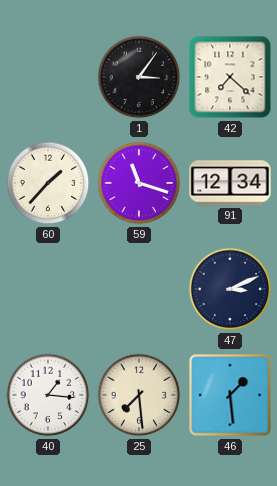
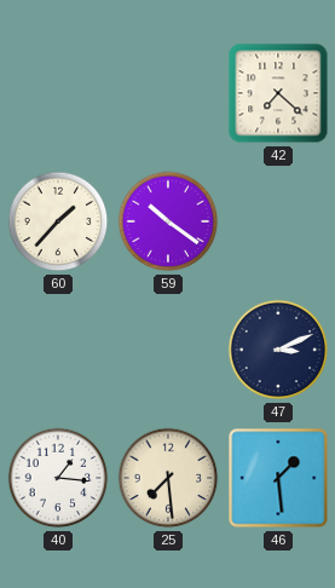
1: 3:06 -> none (139, 77)
59: 11:18 -> 10:21 (168, 221)
91: 12:34 -> none (230, 183)
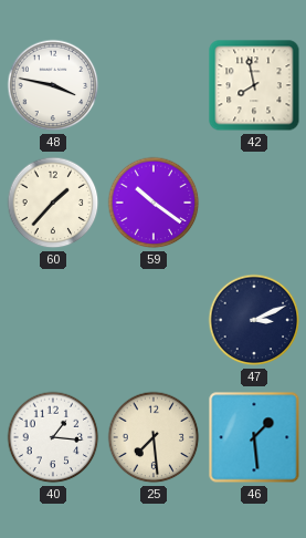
48: none -> 3:47 (53, 85)
42: 7:22 -> 7:58 (254, 85)
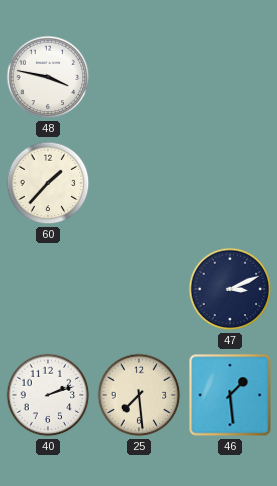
42: 7:58 -> none (254, 85)
59: 10:21 -> none (154, 203)
40: 1:16 -> 2:12 (48, 395)
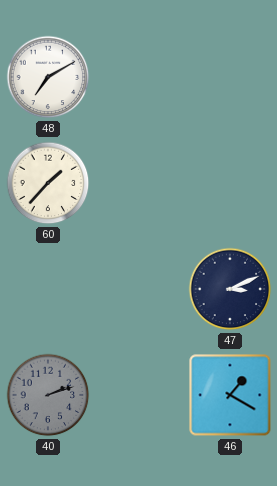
48: 3:47 -> 7:10 (48, 77)
40 dial: white -> grey (48, 395)
25: 7:29 -> none (139, 395)
46: 1:29 -> 1:20 (230, 395)
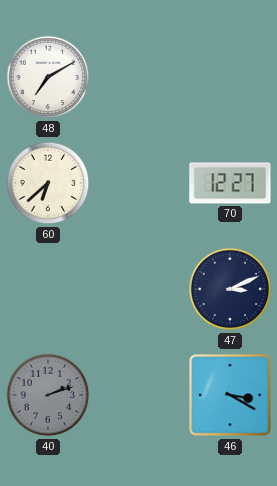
60: 1:37 -> 6:38 (48, 183)
70: none -> 12:27 (230, 183)
46: 1:20 -> 3:20 (230, 395)
